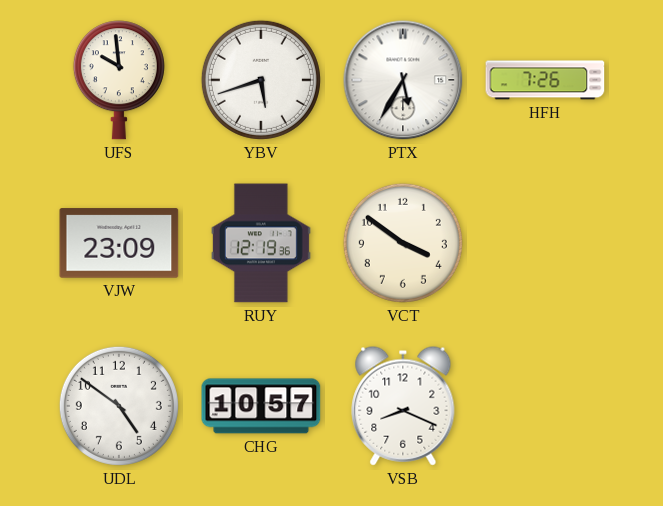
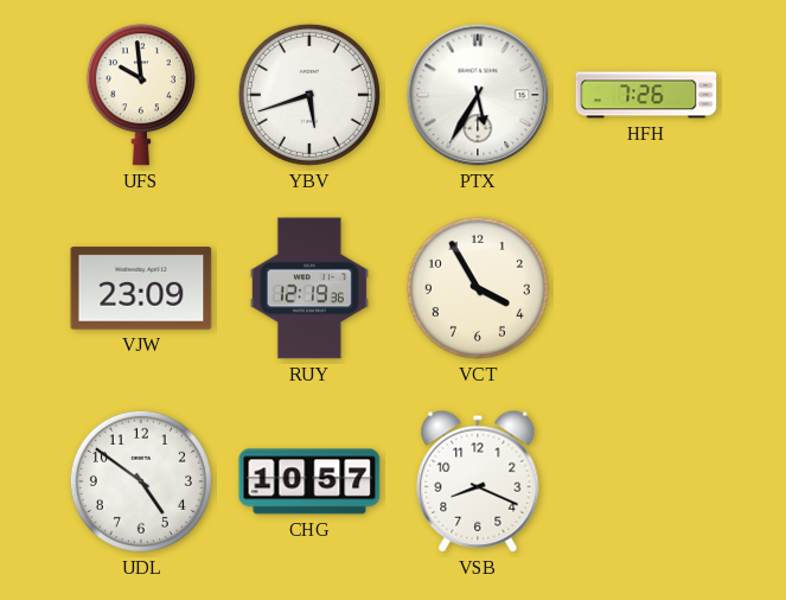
VCT: 3:51 -> 3:55 (478, 288)
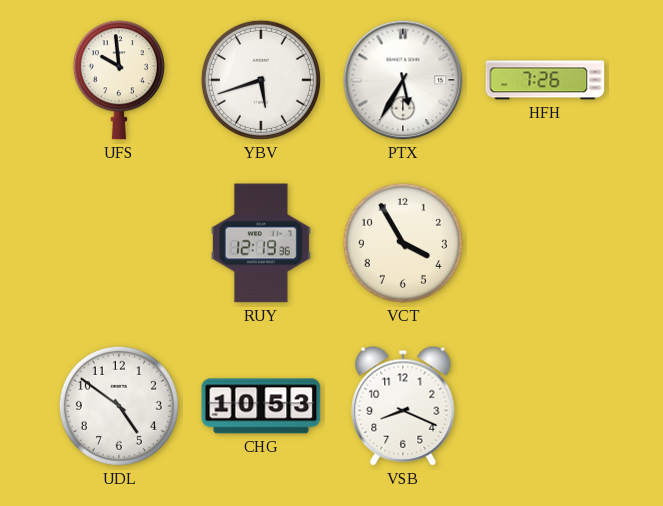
VJW: 23:09 -> none (141, 288)
CHG: 10:57 -> 10:53 (261, 406)
